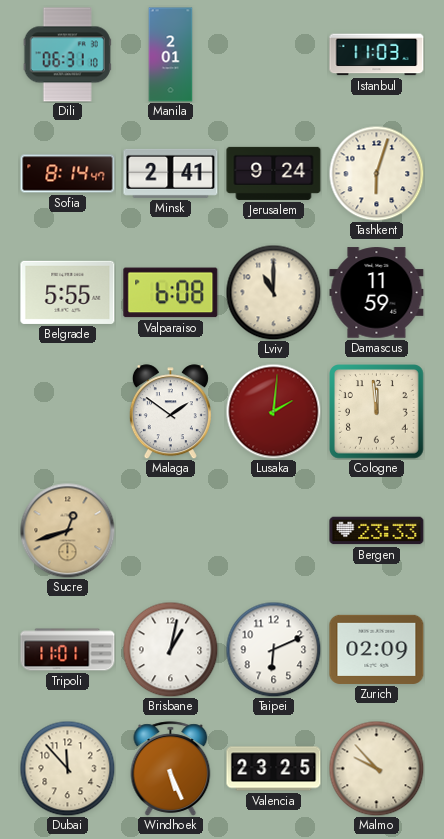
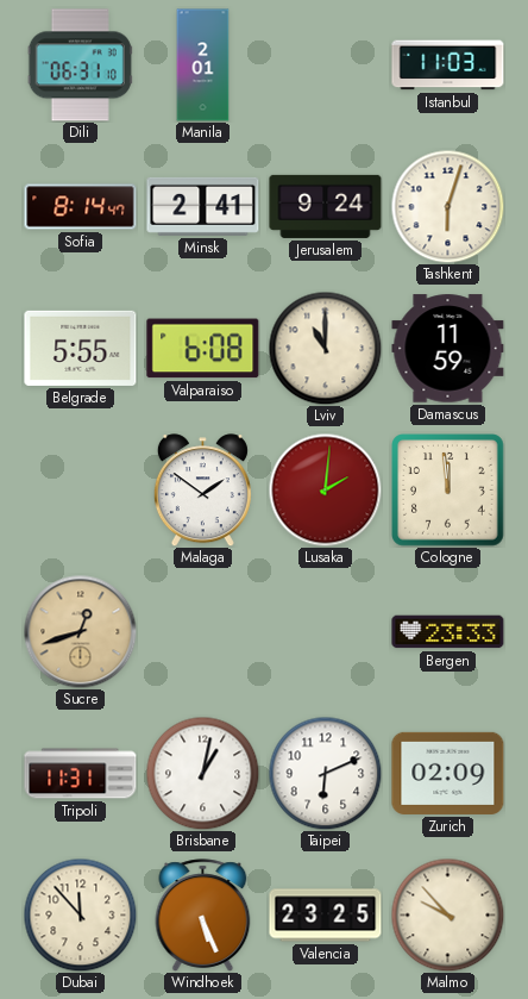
Tripoli: 11:01 -> 11:31 (81, 774)
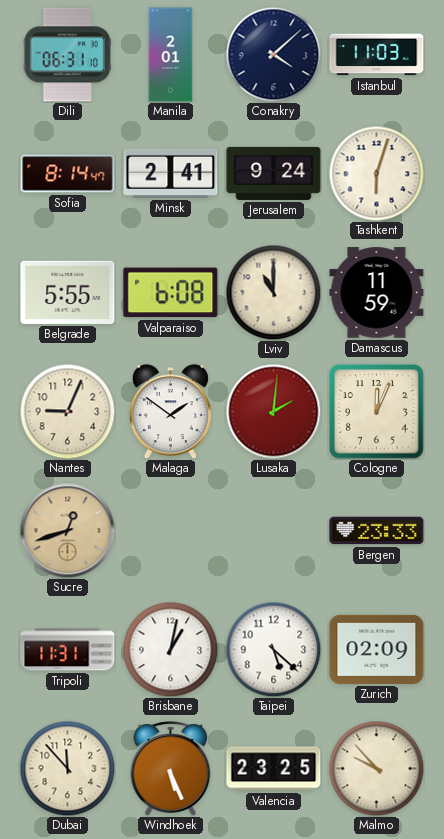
Conakry: none -> 4:08 (273, 54)
Nantes: none -> 9:04 (67, 411)
Cologne: 11:59 -> 12:04 (377, 412)
Taipei: 6:11 -> 5:22 (273, 649)
